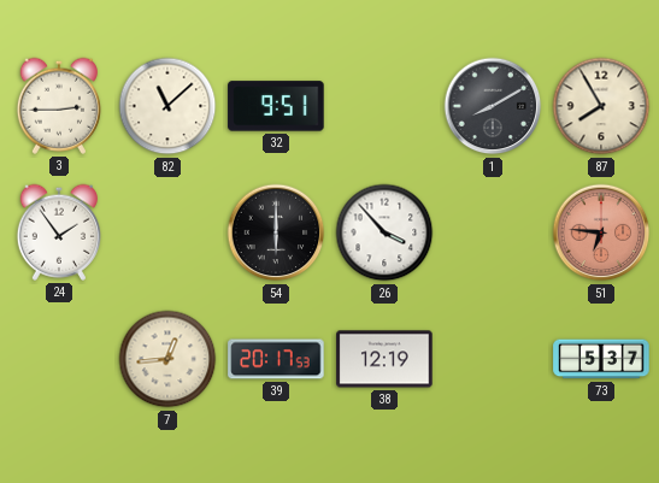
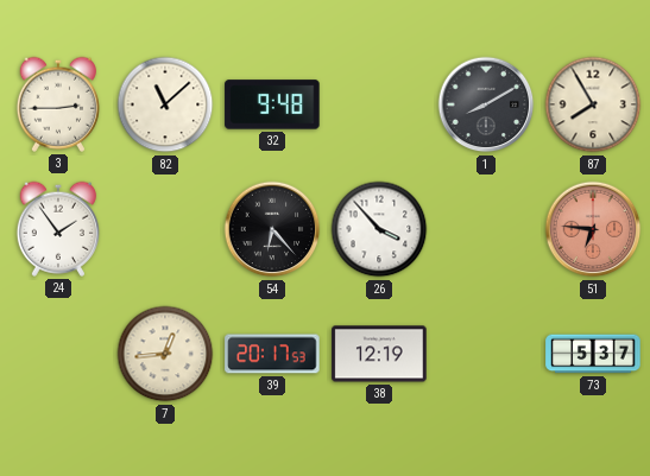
32: 9:51 -> 9:48 (272, 104)
54: 6:00 -> 6:23 (272, 229)
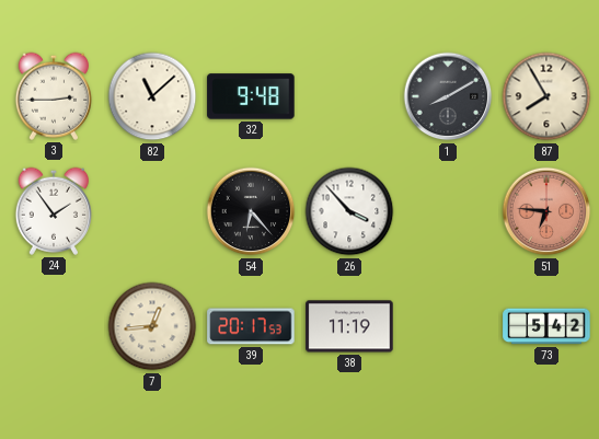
38: 12:19 -> 11:19 (349, 326)
73: 5:37 -> 5:42 (546, 326)
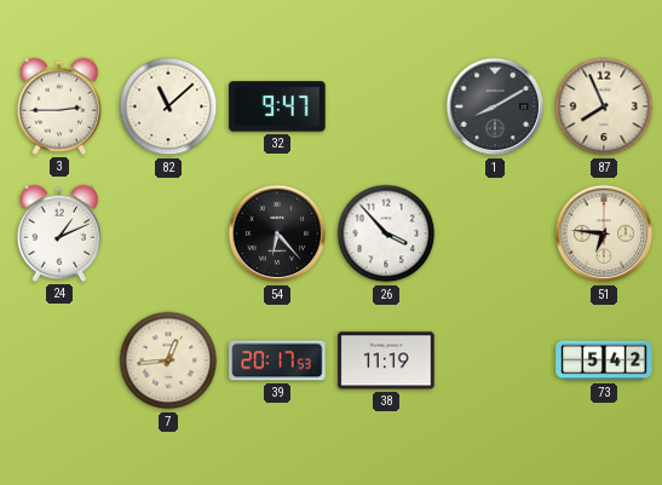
32: 9:48 -> 9:47 (277, 106)
87: 7:55 -> 7:56 (604, 106)
24: 1:54 -> 1:11 (58, 233)
51 dial: salmon -> cream (604, 233)
